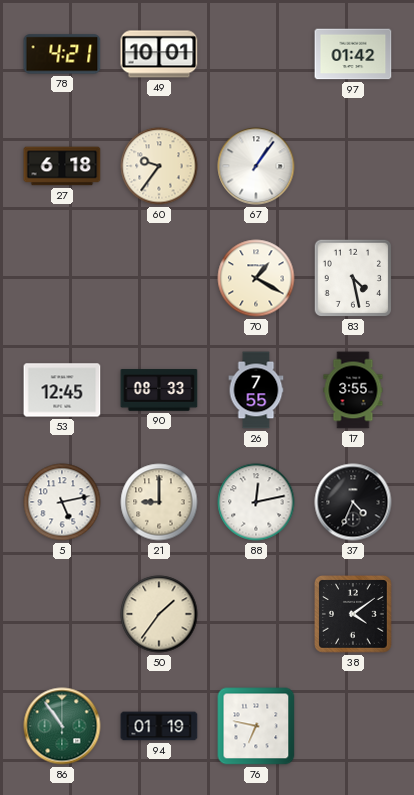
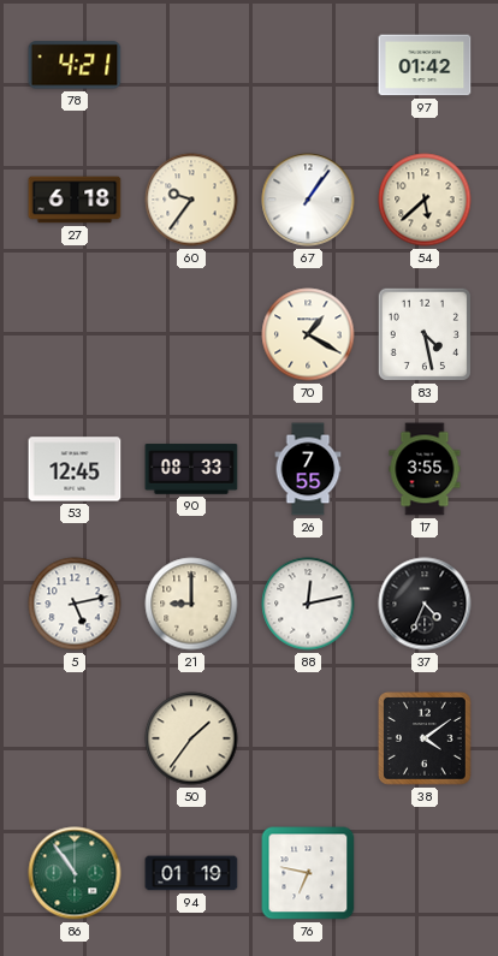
49: 10:01 -> none (159, 54)
54: none -> 5:38 (425, 200)
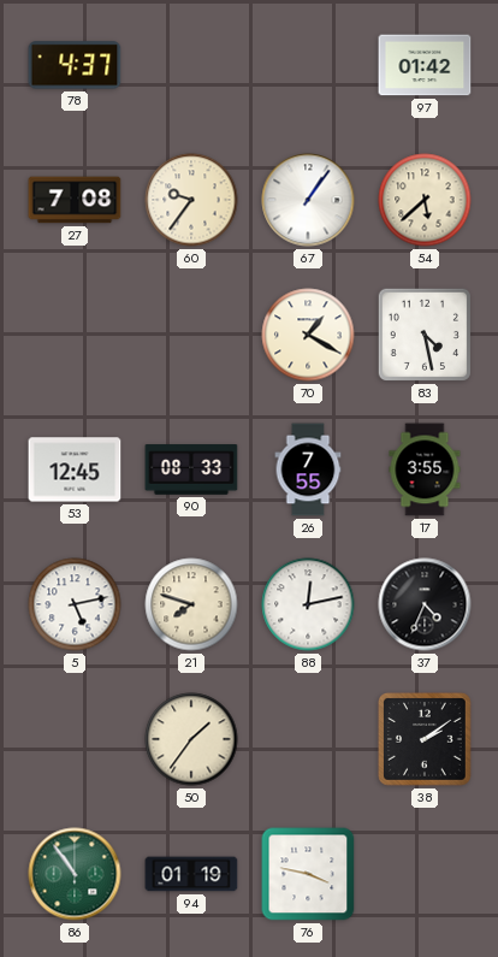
78: 4:21 -> 4:37 (75, 65)
27: 6:18 -> 7:08 (75, 200)
21: 9:00 -> 7:48 (191, 604)
38: 4:09 -> 2:09 (425, 739)
76: 6:47 -> 3:47 (308, 874)
